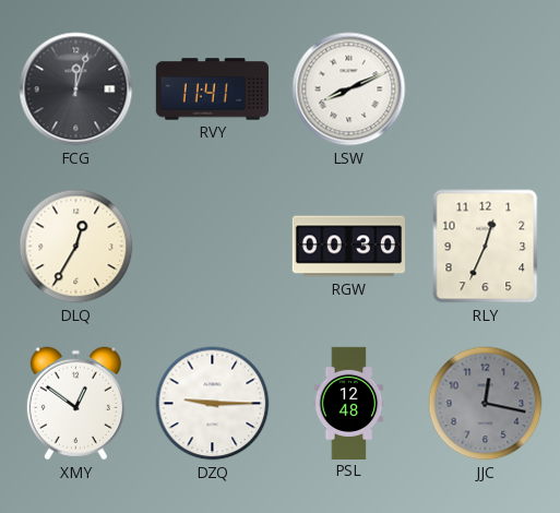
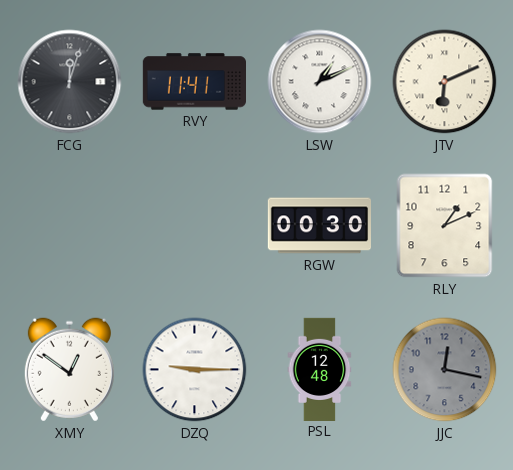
LSW: 8:11 -> 1:11 (320, 82)
JTV: none -> 6:11 (445, 82)
DLQ: 12:35 -> none (76, 247)
RLY: 12:34 -> 1:11 (445, 226)
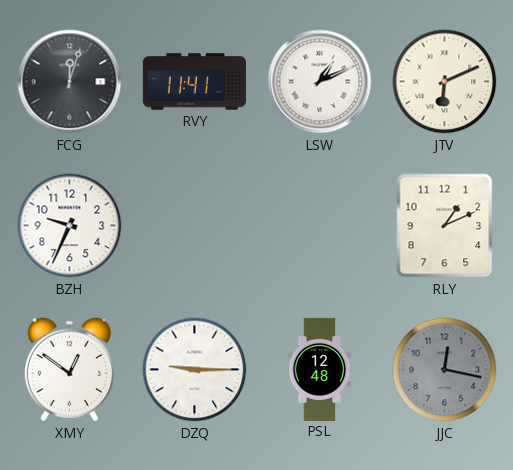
BZH: none -> 9:34 (70, 226)
RGW: 00:30 -> none (319, 226)
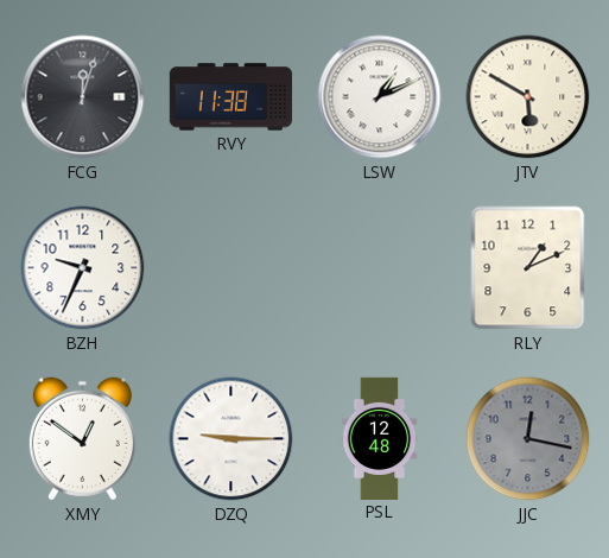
RVY: 11:41 -> 11:38 (230, 97)
JTV: 6:11 -> 5:50 (528, 97)
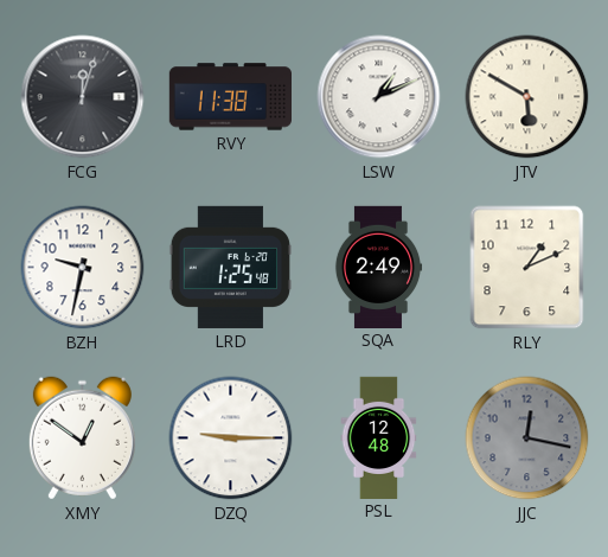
BZH: 9:34 -> 9:32 (83, 268)
LRD: none -> 1:25 (230, 267)
SQA: none -> 2:49 (378, 267)
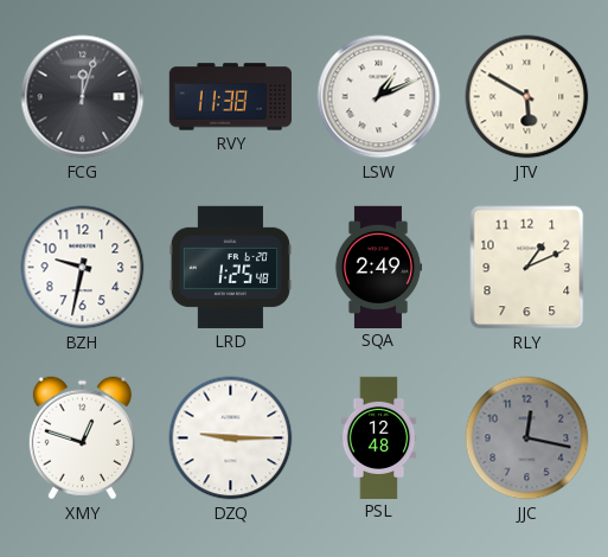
XMY: 12:51 -> 12:48 (82, 438)
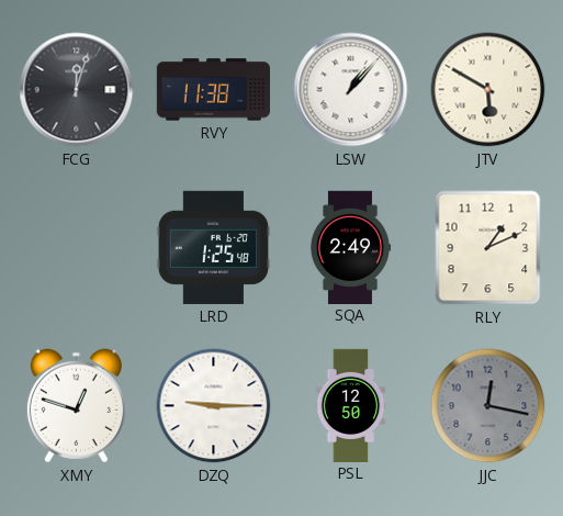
LSW: 1:11 -> 1:07 (351, 90)
BZH: 9:32 -> none (83, 268)
PSL: 12:48 -> 12:50 (351, 405)
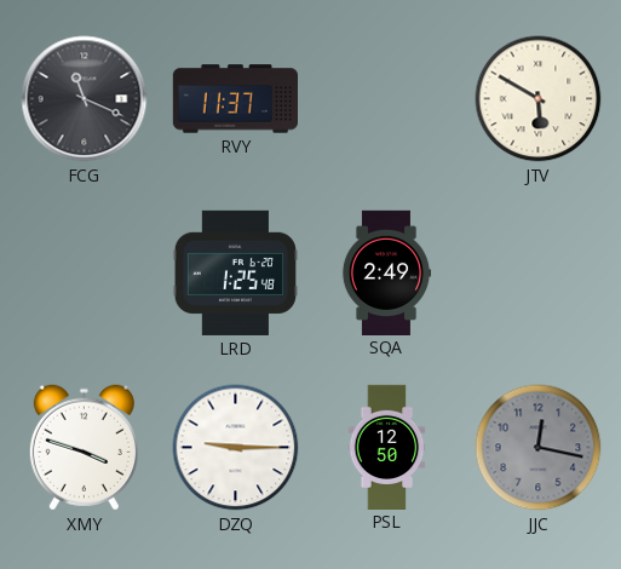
FCG: 12:03 -> 11:19 (85, 99)
RVY: 11:38 -> 11:37 (235, 99)
LSW: 1:07 -> none (351, 90)
RLY: 1:11 -> none (488, 248)
XMY: 12:48 -> 3:48 (84, 448)
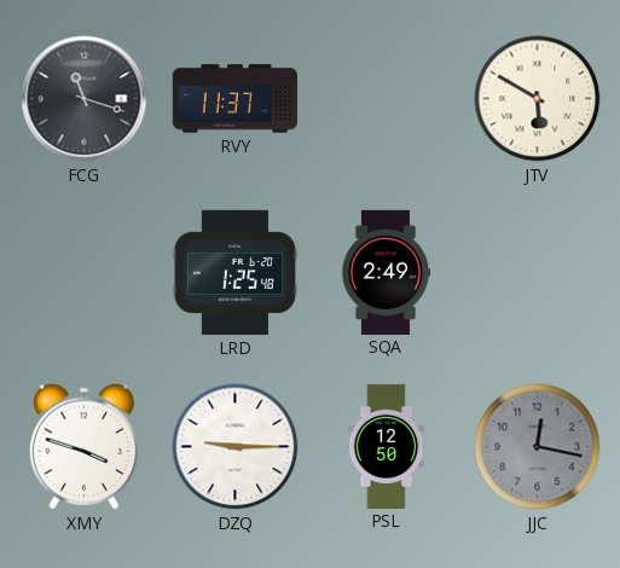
FCG: 11:19 -> 11:18 (85, 99)
